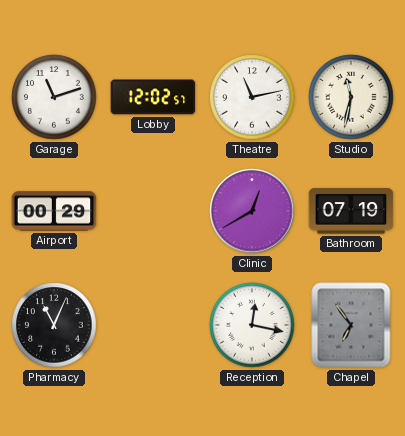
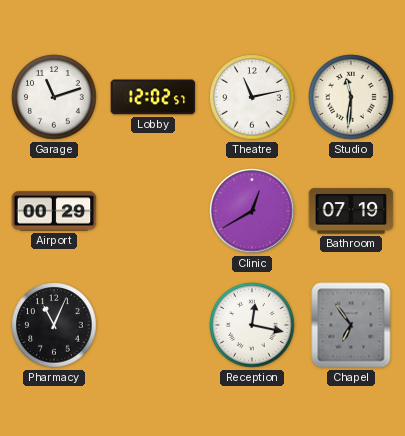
Studio: 11:32 -> 11:31 (351, 97)
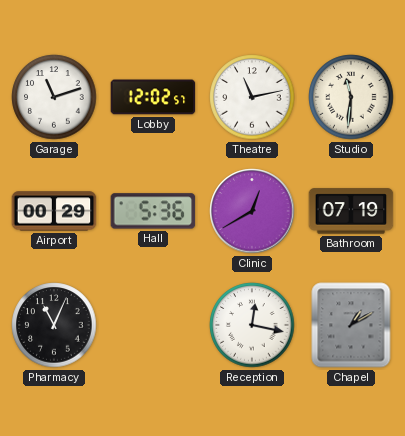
Hall: none -> 5:36 (153, 211)
Chapel: 6:54 -> 1:10 (351, 325)
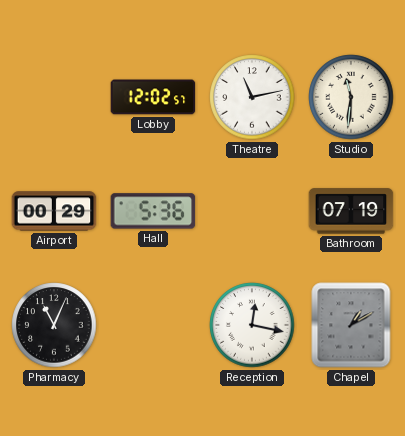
Garage: 11:12 -> none (54, 97)
Clinic: 12:40 -> none (252, 211)
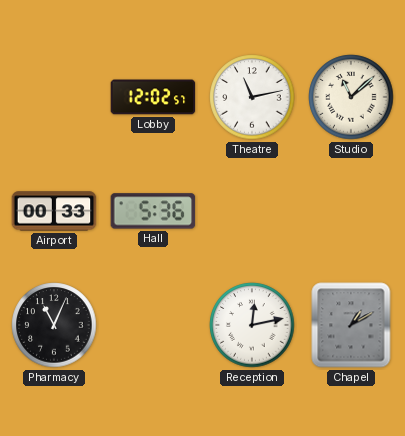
Studio: 11:31 -> 11:08 (351, 97)
Airport: 00:29 -> 00:33 (54, 211)
Bathroom: 07:19 -> none (351, 211)
Reception: 12:17 -> 12:13 (252, 325)
